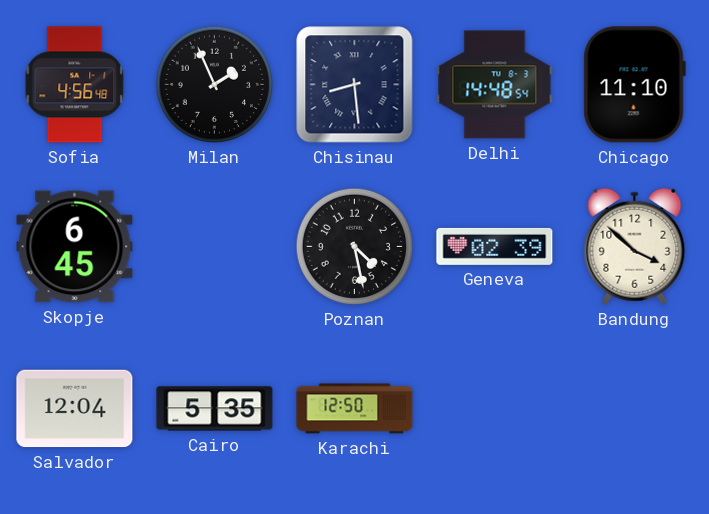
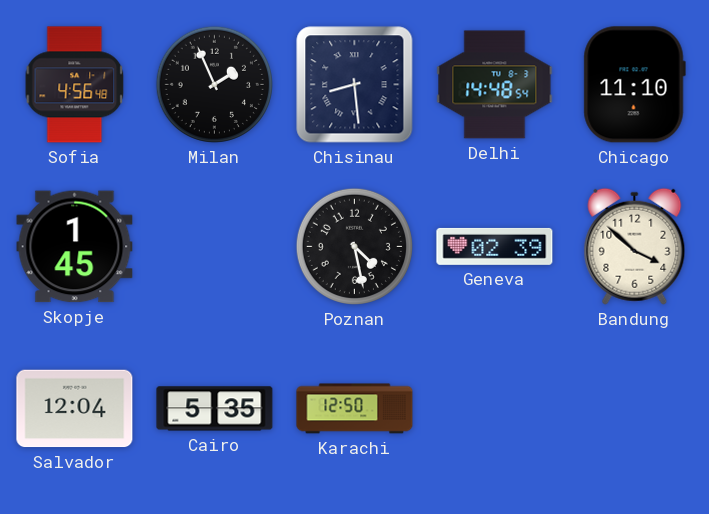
Skopje: 6:45 -> 1:45 (75, 247)
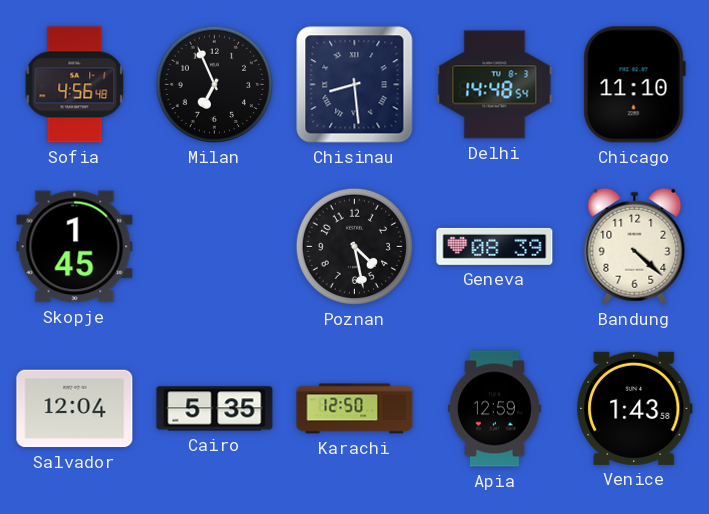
Milan: 1:56 -> 6:56 (214, 84)
Geneva: 02:39 -> 08:39 (495, 246)
Bandung: 3:52 -> 4:22 (635, 246)
Apia: none -> 12:59 (495, 409)
Venice: none -> 1:43 (635, 408)
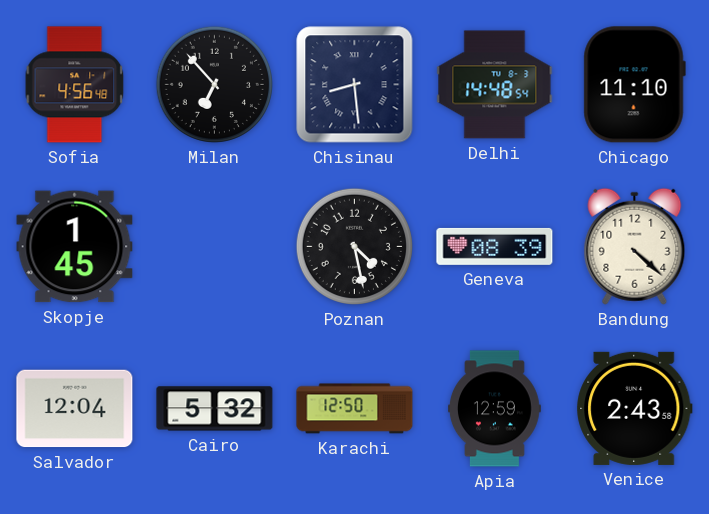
Milan: 6:56 -> 6:53 (214, 84)
Cairo: 5:35 -> 5:32 (215, 409)
Venice: 1:43 -> 2:43 (635, 408)
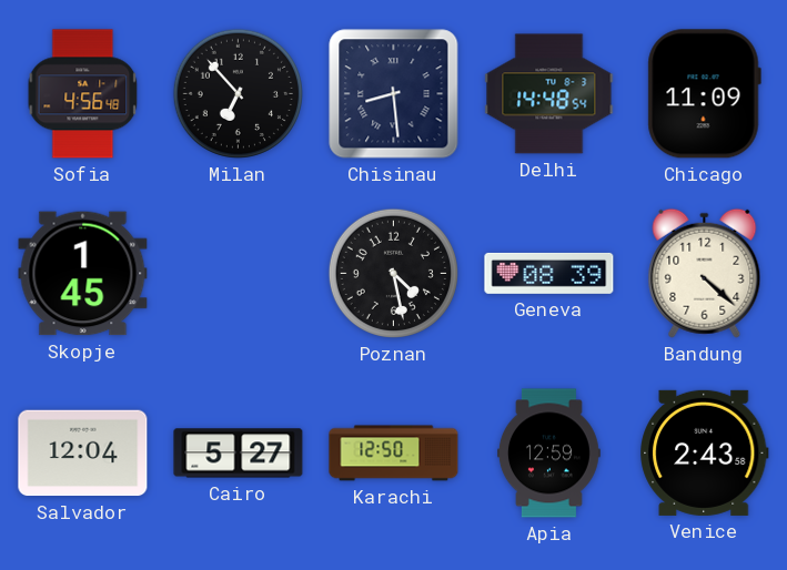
Chicago: 11:10 -> 11:09 (704, 94)
Cairo: 5:32 -> 5:27 (239, 454)
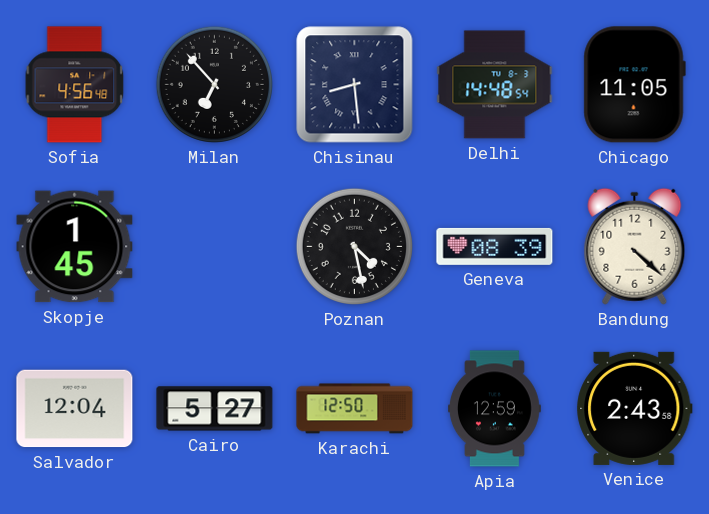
Chicago: 11:09 -> 11:05 (634, 85)
